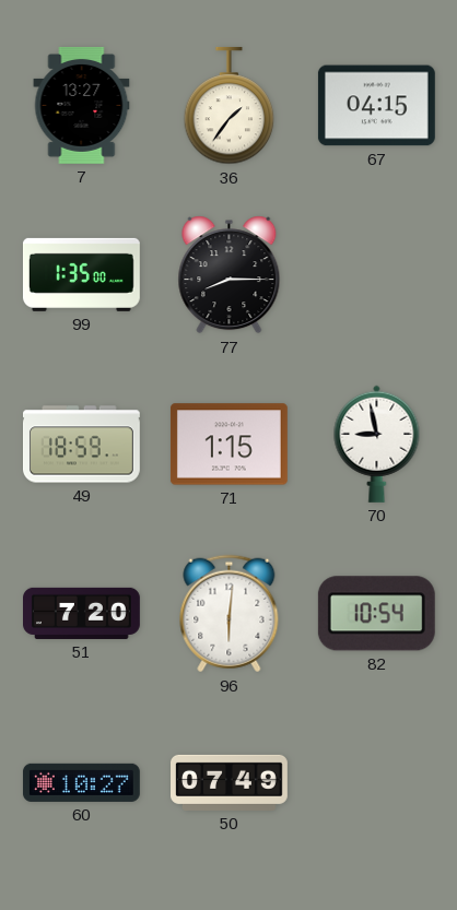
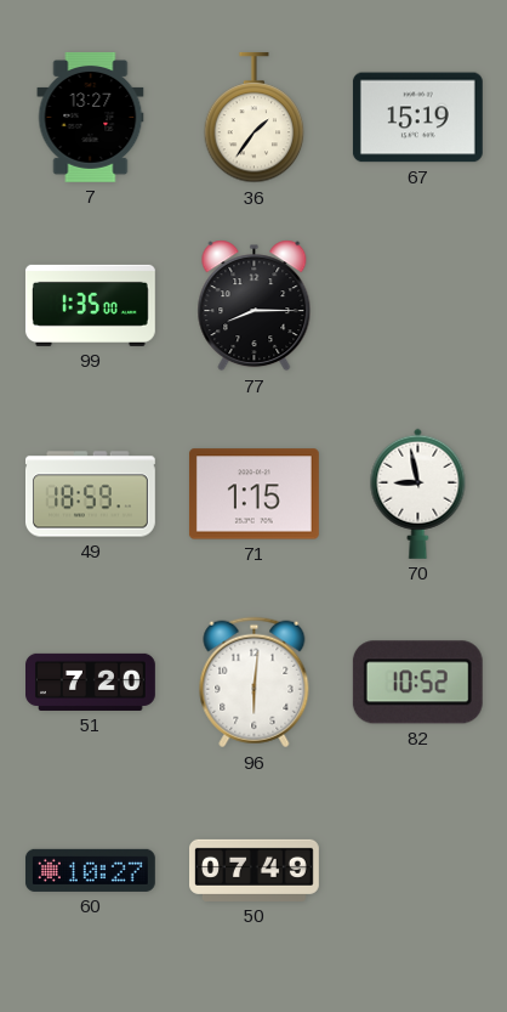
67: 04:15 -> 15:19 (417, 118)
82: 10:54 -> 10:52 (417, 683)
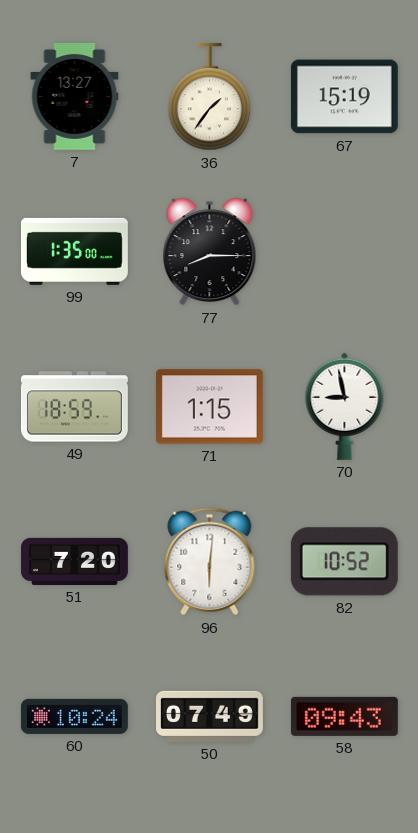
60: 10:27 -> 10:24 (74, 716)
58: none -> 09:43 (344, 716)
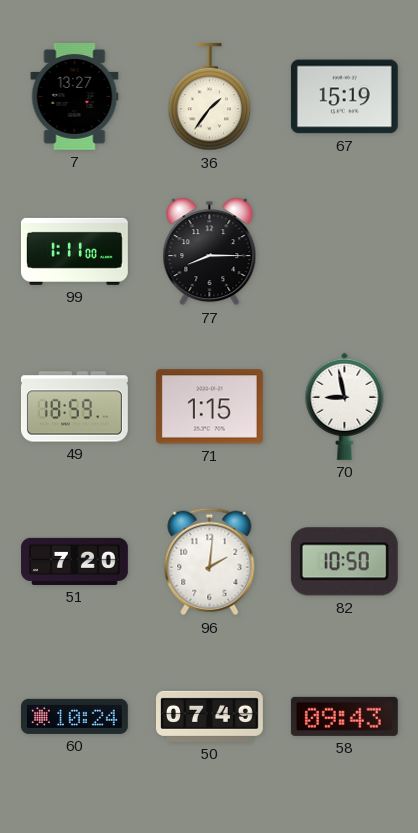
99: 1:35 -> 1:11 (74, 251)
96: 6:01 -> 2:01 (210, 562)
82: 10:52 -> 10:50 (344, 562)
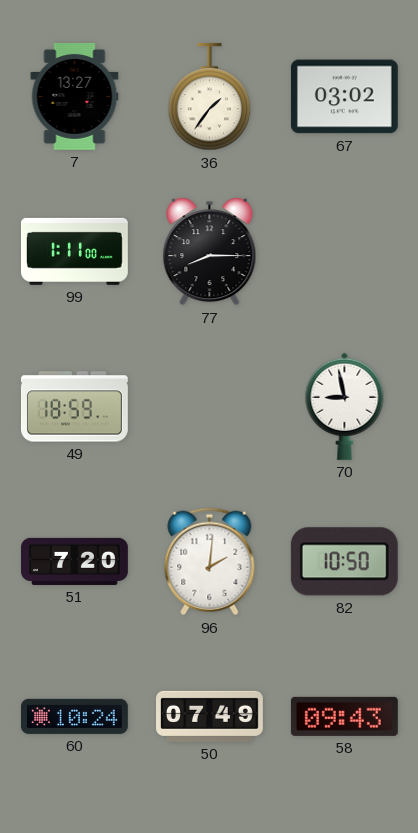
67: 15:19 -> 03:02 (344, 97)
71: 1:15 -> none (209, 407)
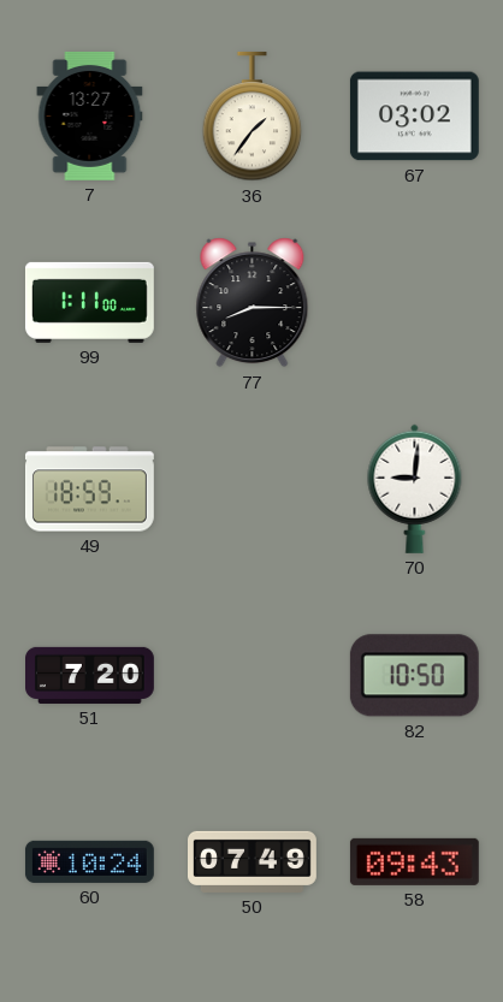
70: 8:58 -> 9:01 (415, 488)
96: 2:01 -> none (210, 562)
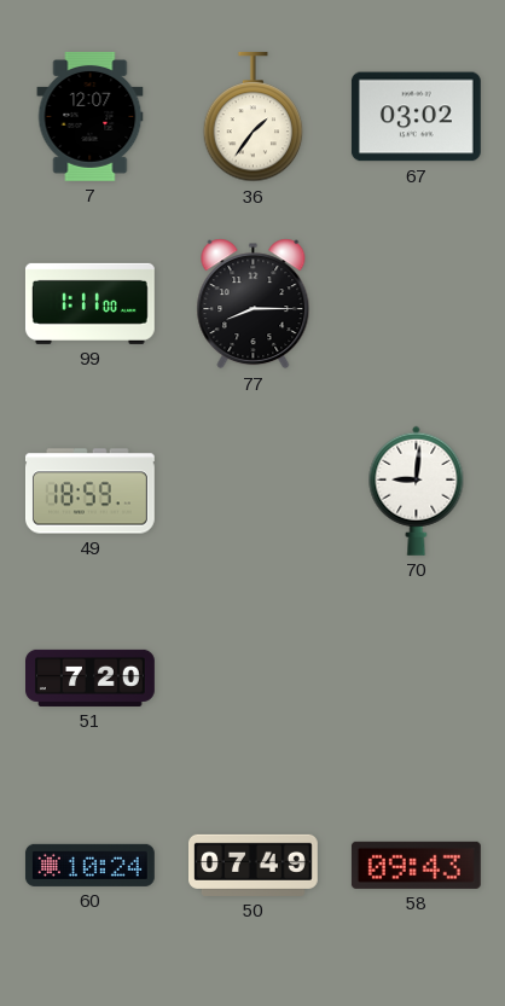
7: 13:27 -> 12:07 (91, 116)
82: 10:50 -> none (414, 676)
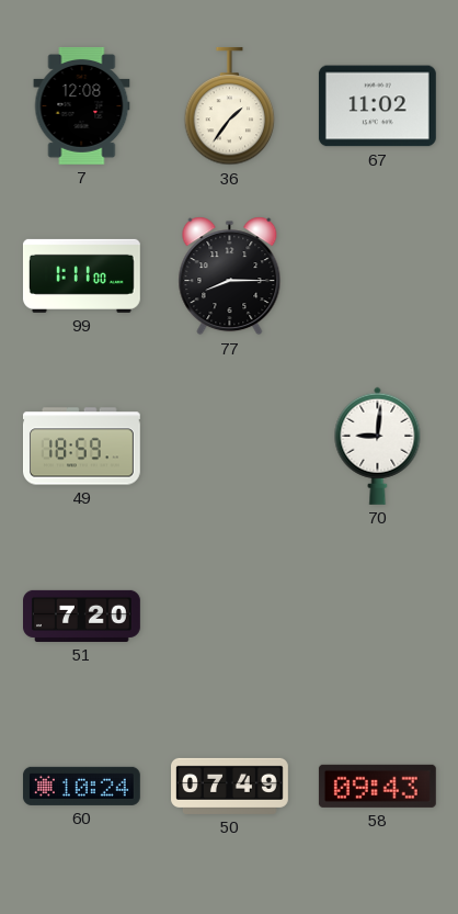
7: 12:07 -> 12:08 (82, 105)
67: 03:02 -> 11:02 (377, 106)
